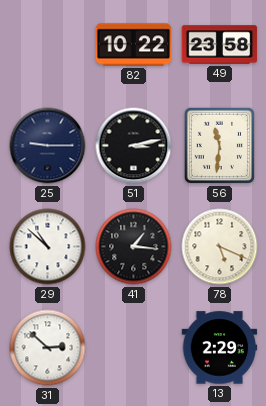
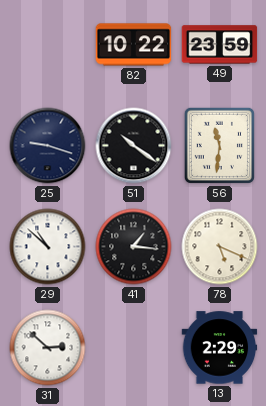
49: 23:58 -> 23:59 (220, 45)
25: 9:15 -> 9:18 (48, 146)
51: 3:13 -> 10:21 (134, 146)
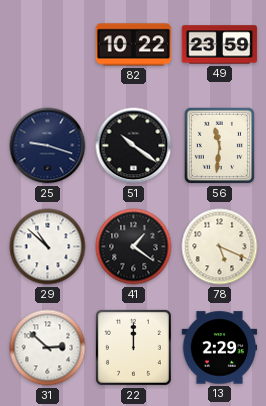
41: 1:16 -> 1:21 (134, 247)
22: none -> 12:00 (133, 347)
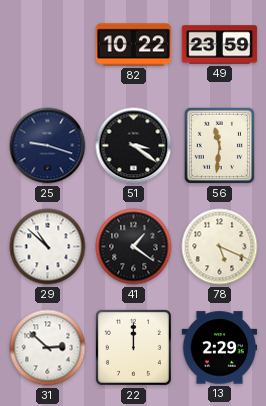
51: 10:21 -> 3:21 (134, 146)
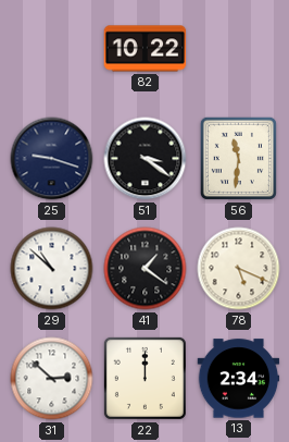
49: 23:59 -> none (220, 45)
13: 2:29 -> 2:34 (239, 379)
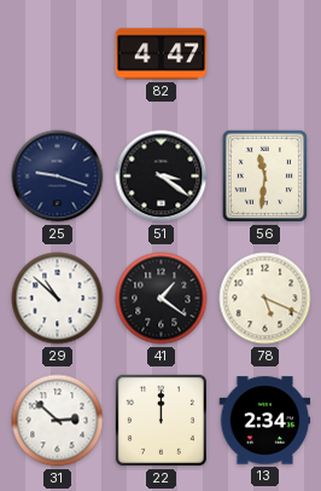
82: 10:22 -> 4:47 (162, 54)
